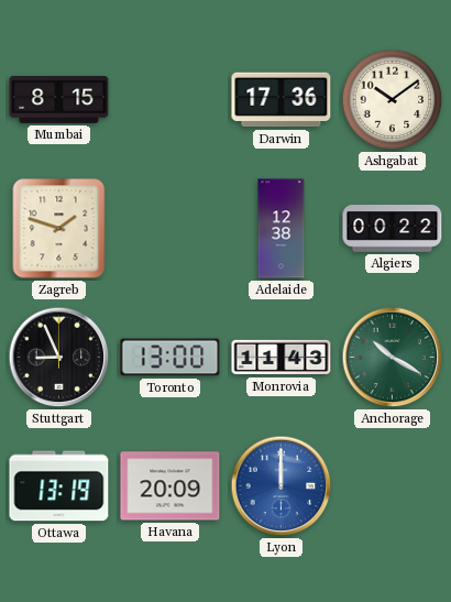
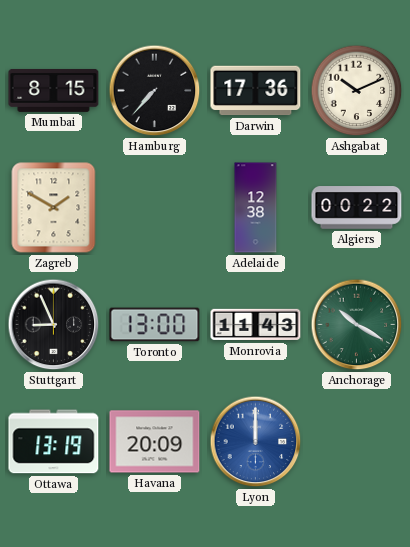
Hamburg: none -> 7:37 (155, 91)
Ashgabat: 10:09 -> 10:11 (357, 91)
Zagreb: 1:48 -> 1:50 (54, 208)
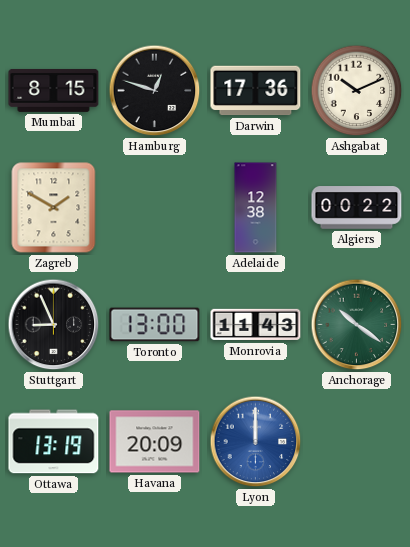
Hamburg: 7:37 -> 12:48 (155, 91)
Anchorage: 10:20 -> 10:21 (357, 325)
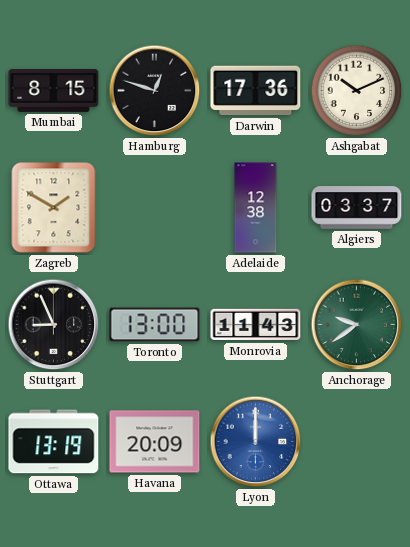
Algiers: 00:22 -> 03:37 (357, 208)
Anchorage: 10:21 -> 9:39 (357, 325)
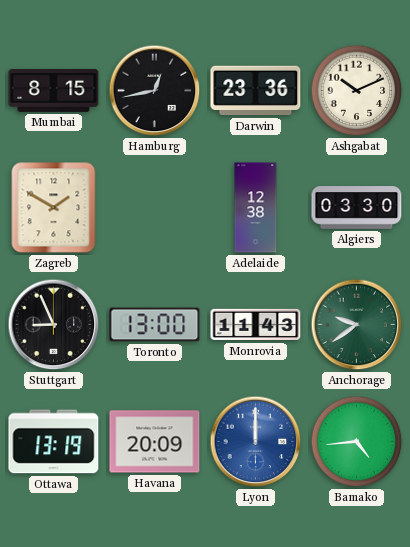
Hamburg: 12:48 -> 12:43 (155, 91)
Darwin: 17:36 -> 23:36 (256, 91)
Algiers: 03:37 -> 03:30 (357, 208)
Bamako: none -> 4:44 (357, 442)
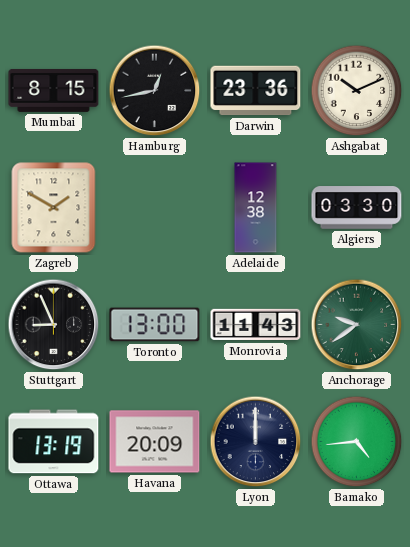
Lyon dial: blue -> navy (256, 442)
